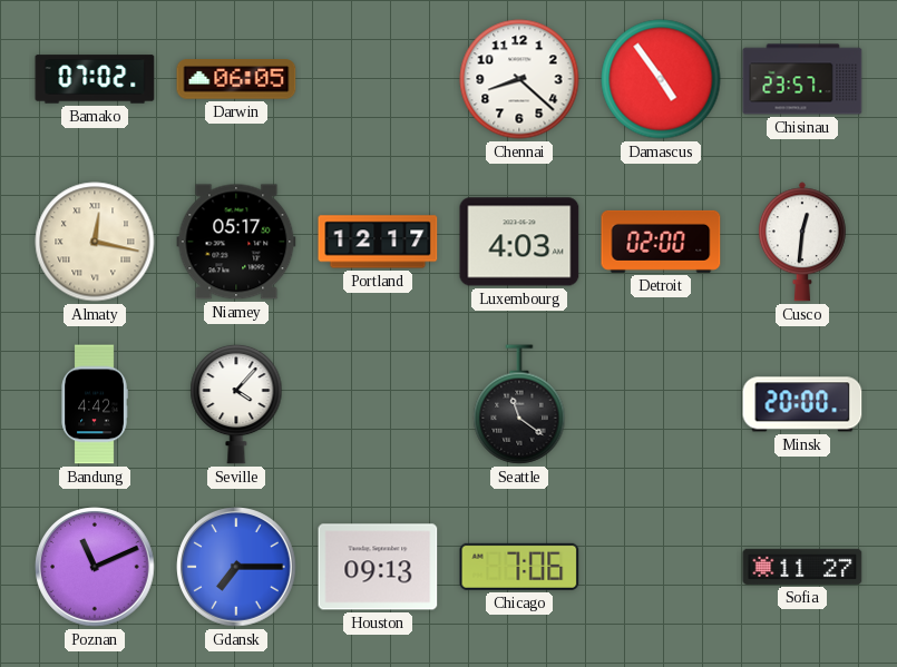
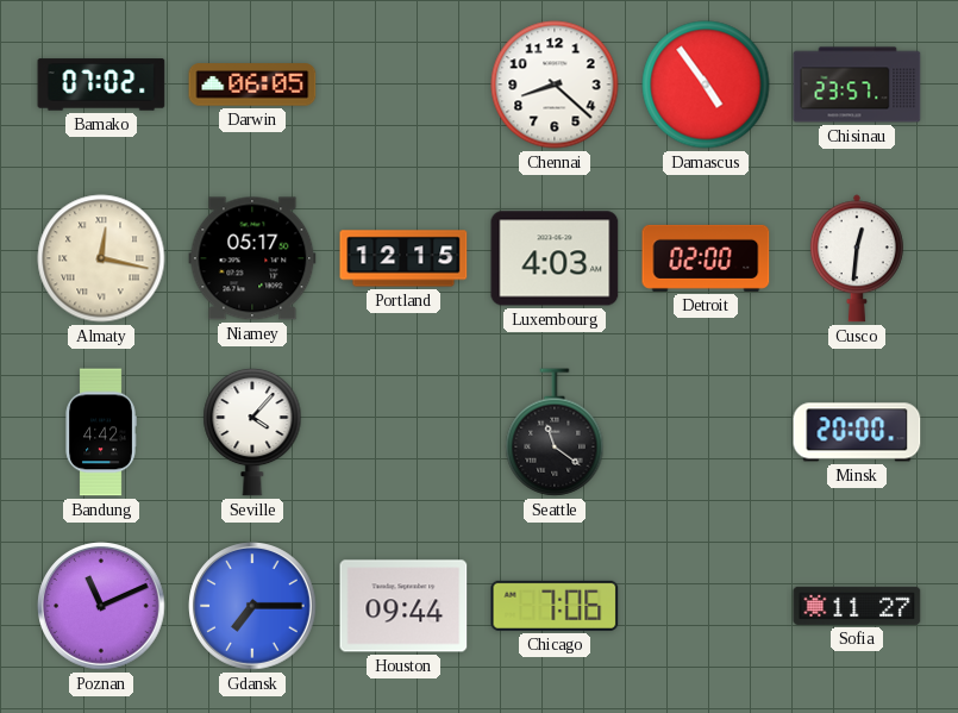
Portland: 12:17 -> 12:15 (403, 258)
Houston: 09:13 -> 09:44 (403, 606)
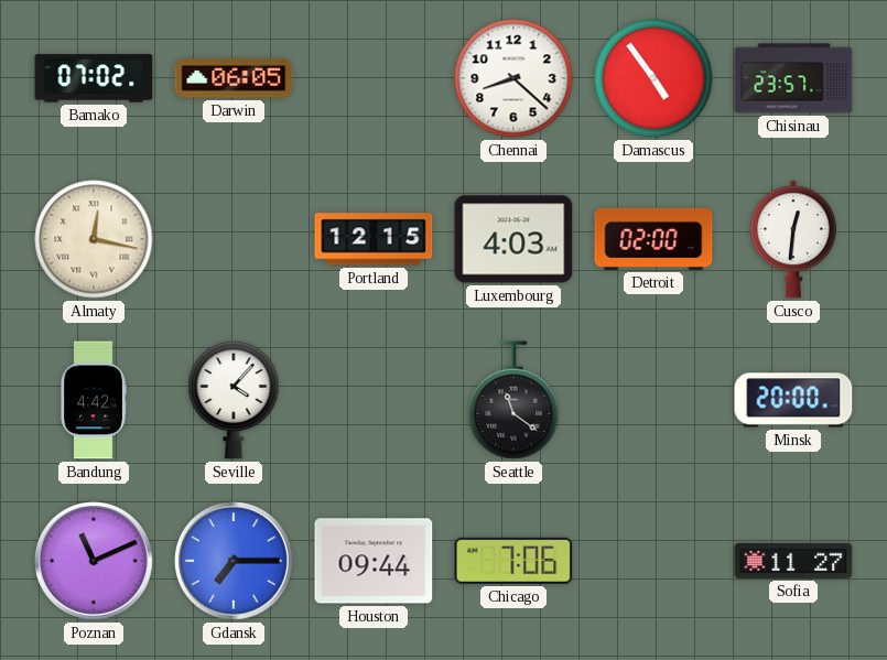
Niamey: 05:17 -> none (252, 258)
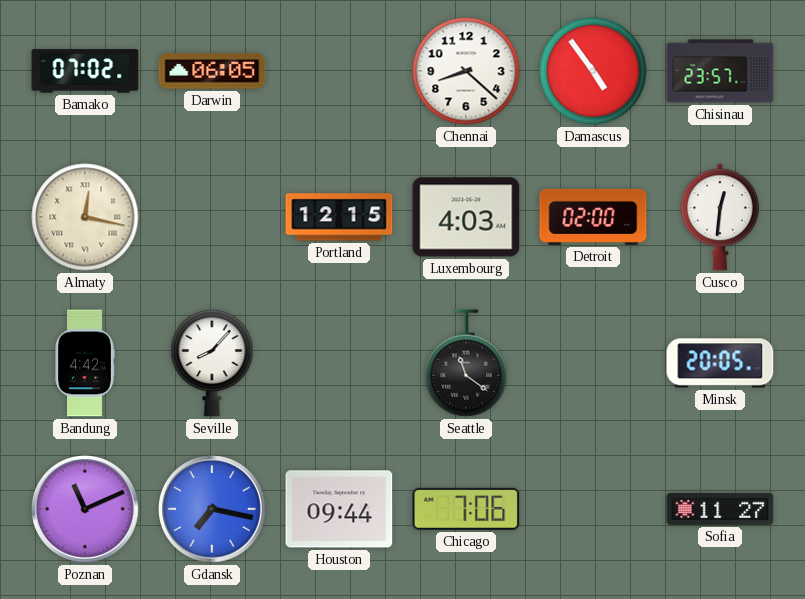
Seville: 4:07 -> 8:07 (212, 363)
Minsk: 20:00 -> 20:05 (720, 363)
Gdansk: 7:15 -> 7:17 (212, 509)
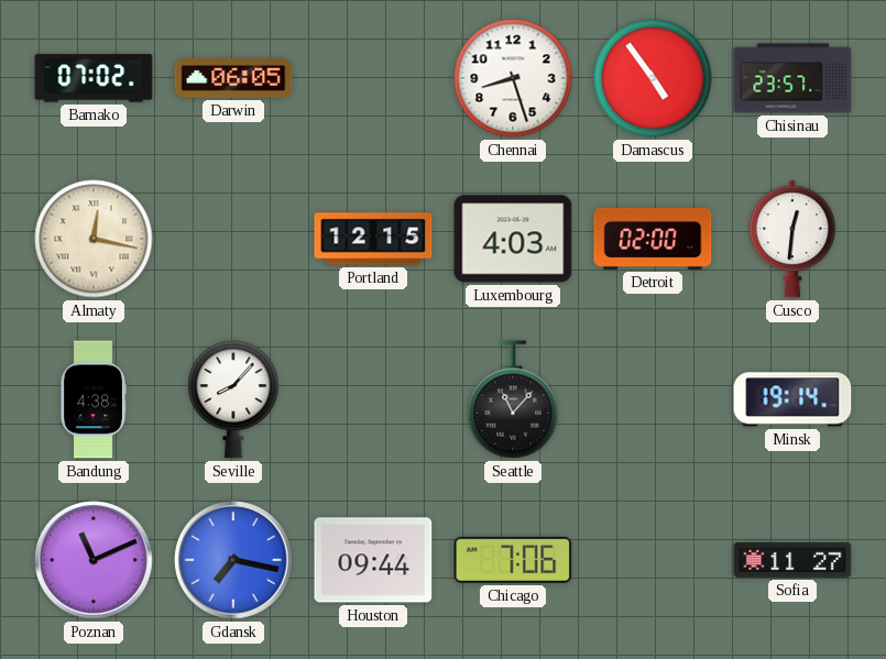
Chennai: 8:22 -> 8:27 (513, 78)
Bandung: 4:42 -> 4:38 (94, 399)
Seattle: 11:21 -> 11:07 (513, 399)
Minsk: 20:05 -> 19:14 (792, 399)
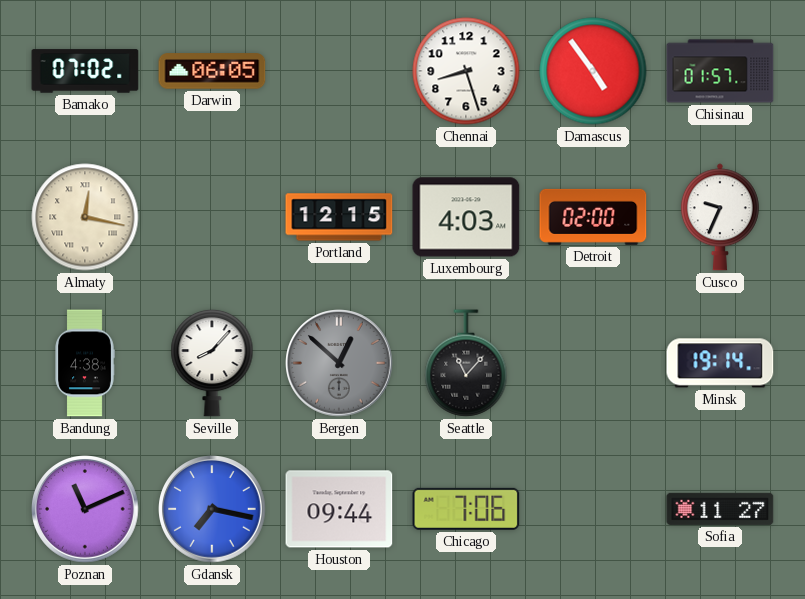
Chisinau: 23:57 -> 01:57 (720, 71)
Cusco: 12:31 -> 9:34 (720, 217)
Bergen: none -> 12:52 (339, 363)
